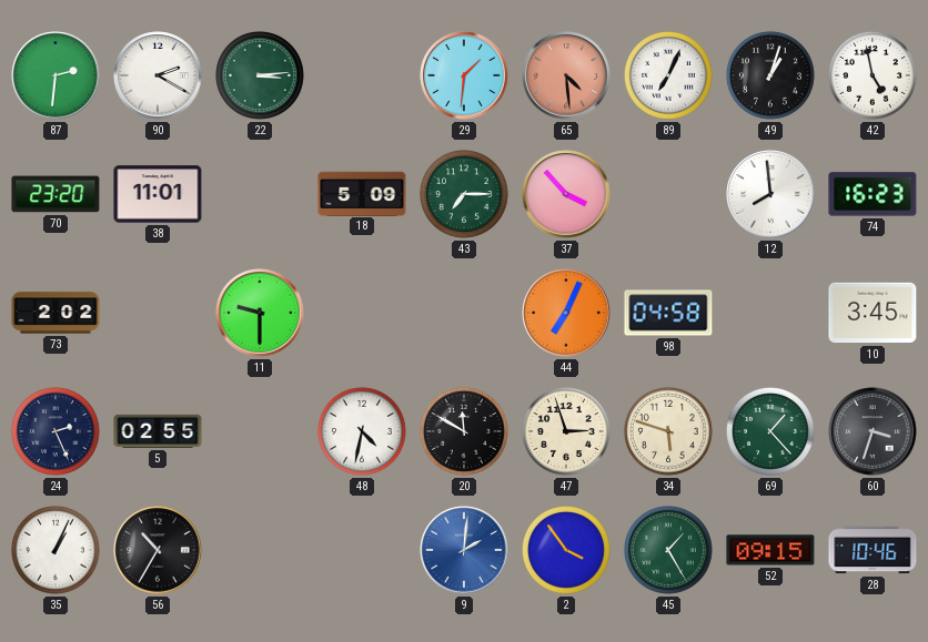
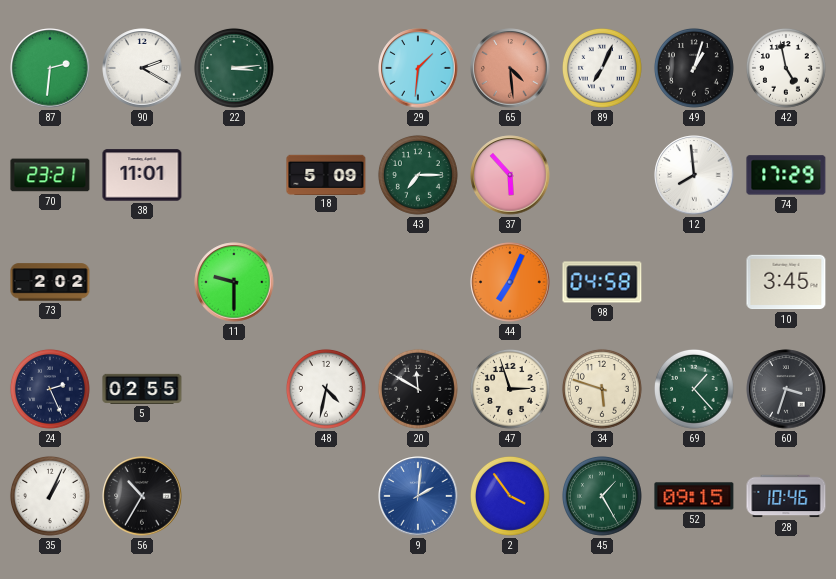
70: 23:20 -> 23:21 (50, 175)
37: 3:53 -> 5:53 (510, 175)
74: 16:23 -> 17:29 (786, 175)
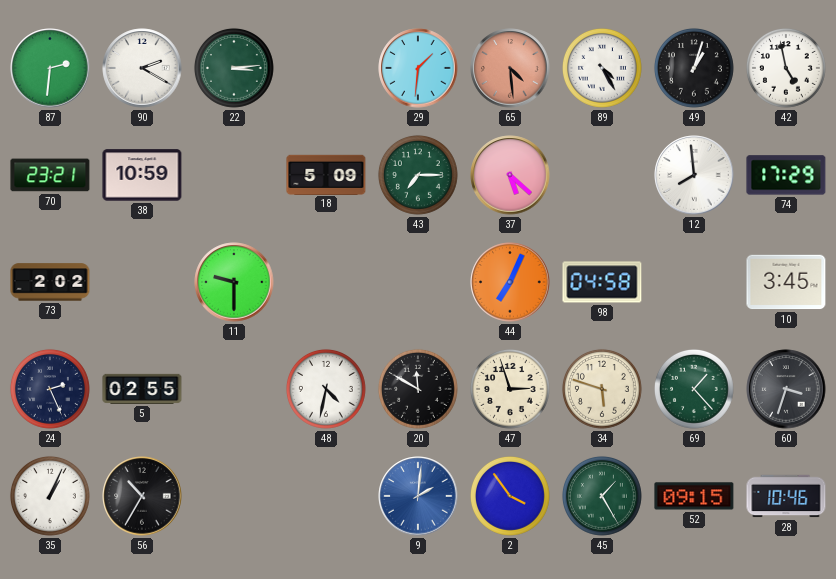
89: 7:04 -> 4:25 (602, 68)
38: 11:01 -> 10:59 (142, 175)
37: 5:53 -> 5:22 (510, 175)
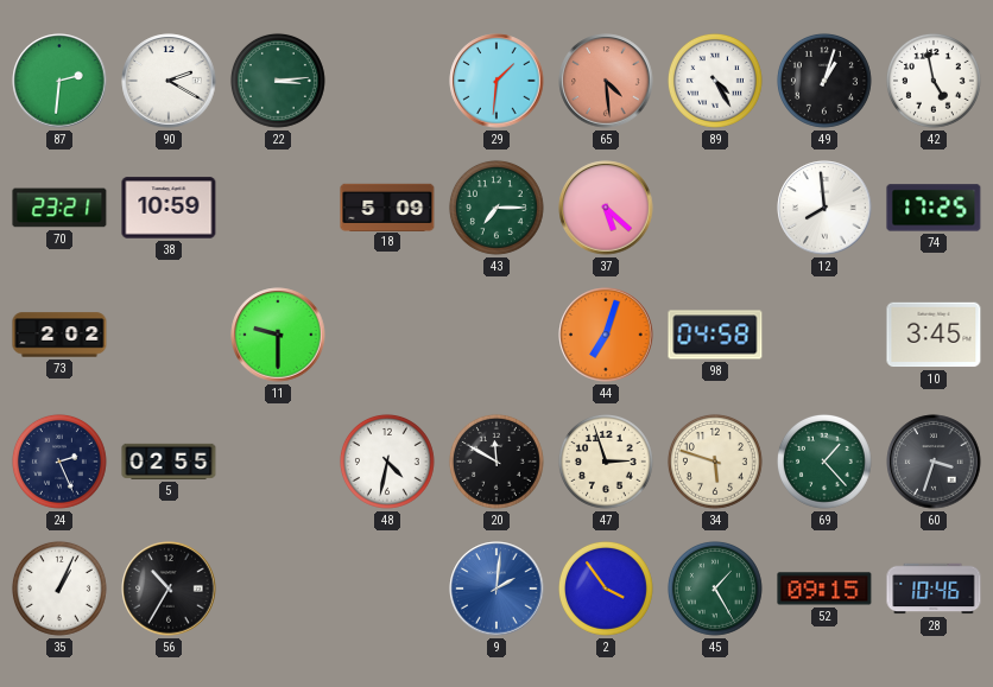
74: 17:29 -> 17:25 (934, 208)
44: 7:04 -> 7:03 (606, 335)
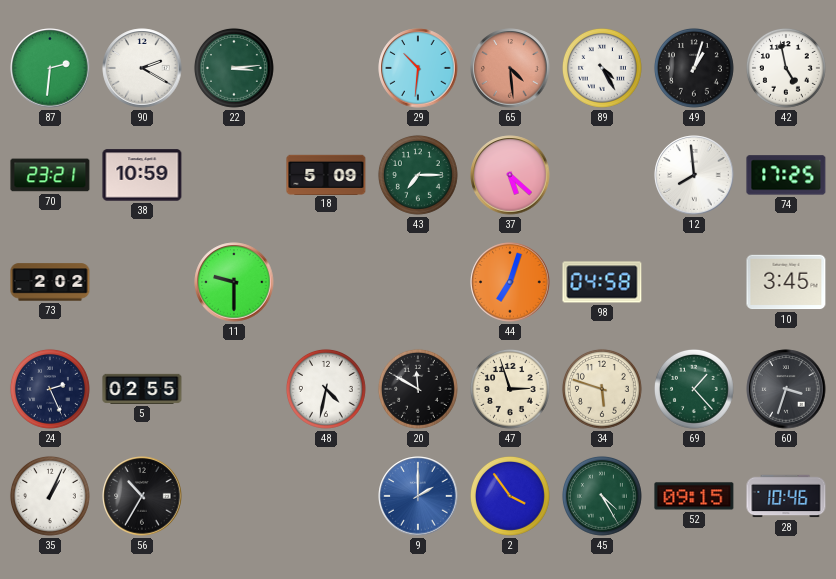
29: 1:31 -> 10:31 (418, 68)
9: 2:01 -> 2:00 (418, 496)
45: 1:25 -> 4:25 (602, 496)
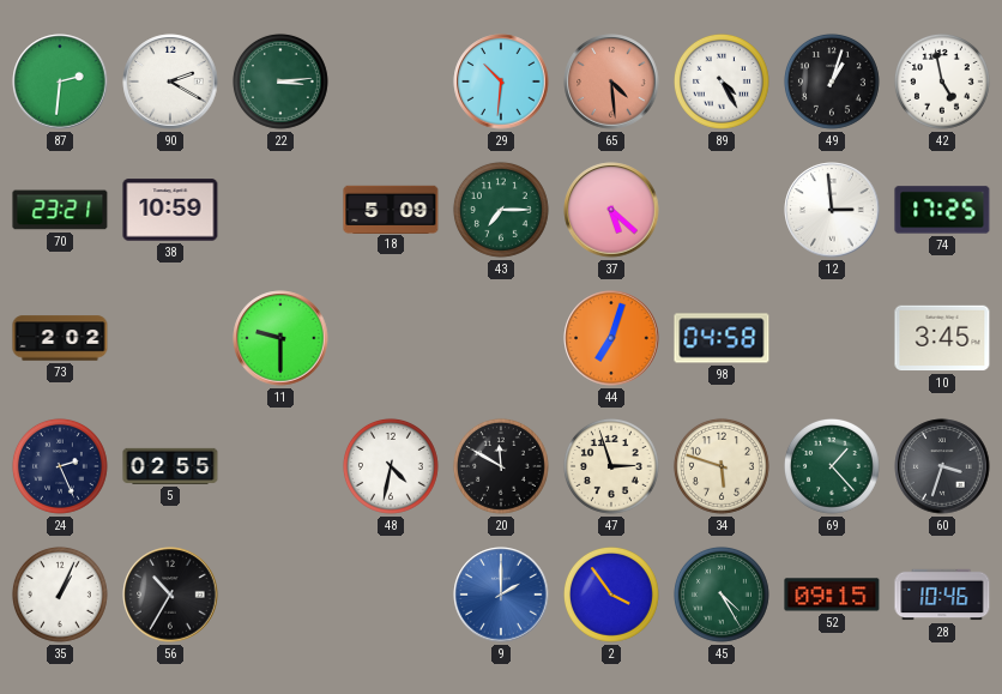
12: 7:59 -> 2:59 (832, 210)
